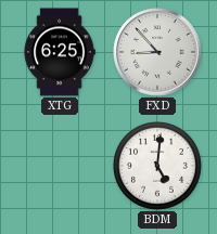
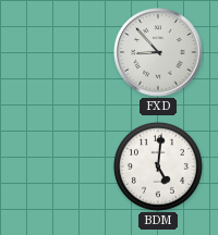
XTG: 6:25 -> none (60, 52)
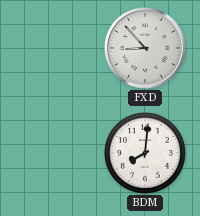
BDM: 5:01 -> 8:01 (145, 153)
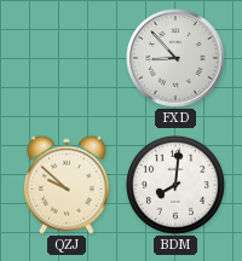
QZJ: none -> 9:52 (67, 185)
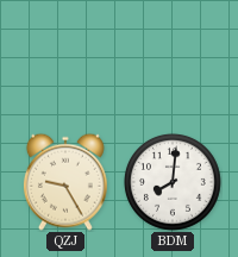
FXD: 8:53 -> none (175, 58)
QZJ: 9:52 -> 9:25 (65, 182)
